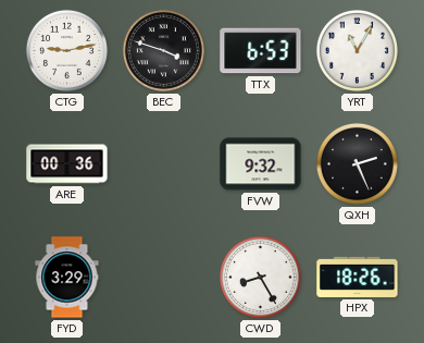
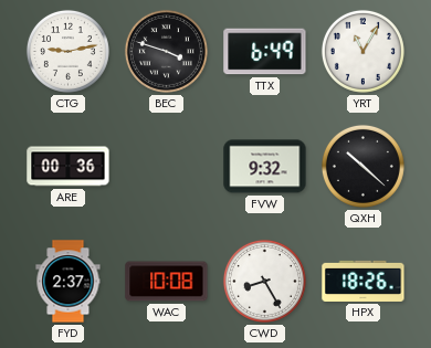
TTX: 6:53 -> 6:49 (265, 52)
QXH: 2:26 -> 10:22 (362, 166)
FYD: 3:29 -> 2:37 (69, 282)
WAC: none -> 10:08 (167, 282)
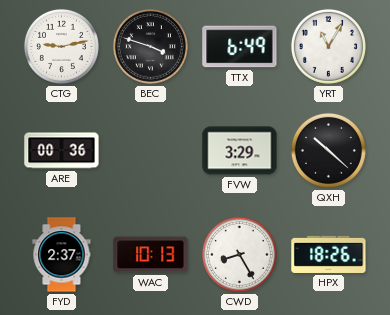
FVW: 9:32 -> 3:29 (240, 151)
WAC: 10:08 -> 10:13 (151, 255)
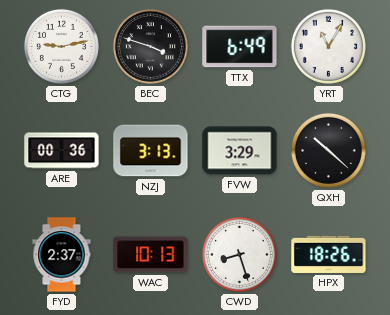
NZJ: none -> 3:13 (151, 151)
CWD: 8:25 -> 8:27 (239, 254)
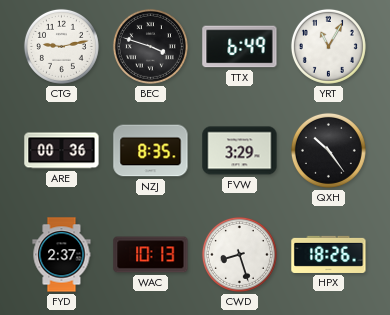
NZJ: 3:13 -> 8:35 (151, 151)
QXH: 10:22 -> 10:24 (328, 150)
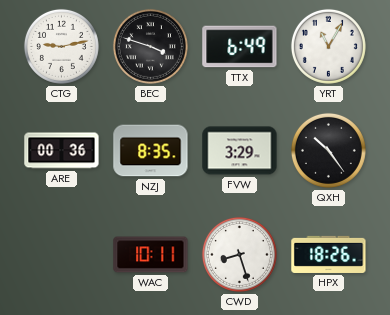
FYD: 2:37 -> none (62, 255)
WAC: 10:13 -> 10:11 (151, 255)
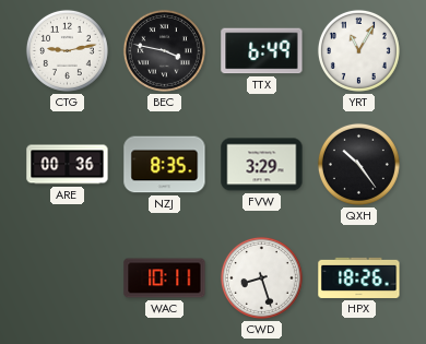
BEC: 3:48 -> 3:47 (164, 50)
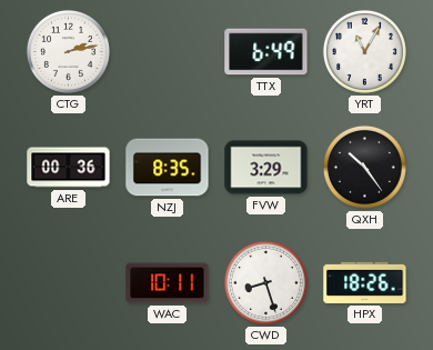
CTG: 9:13 -> 2:13 (68, 51)
BEC: 3:47 -> none (164, 50)
